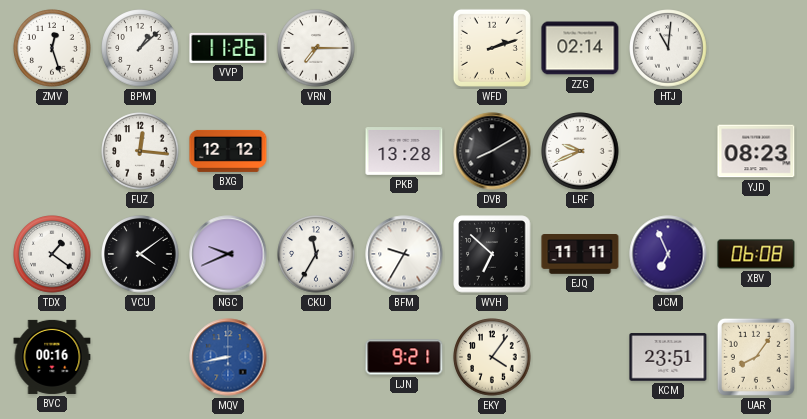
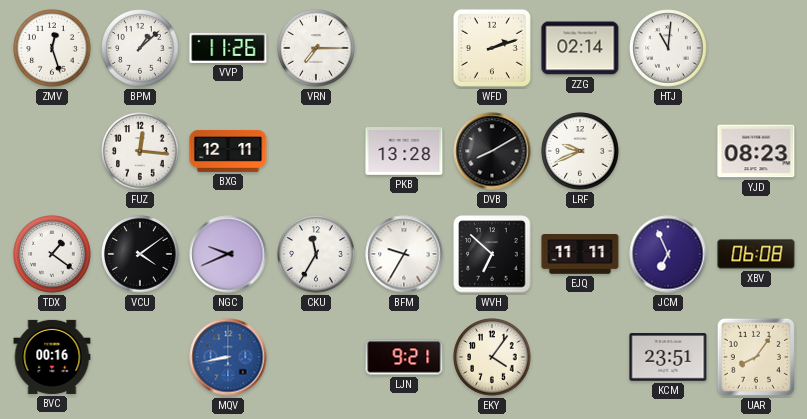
BXG: 12:12 -> 12:11 (228, 151)
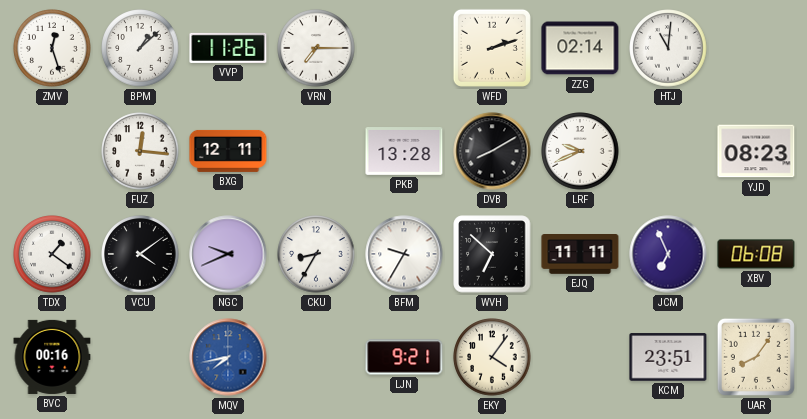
CKU: 11:35 -> 8:35 (316, 254)
MQV: 8:43 -> 7:43 (228, 357)
